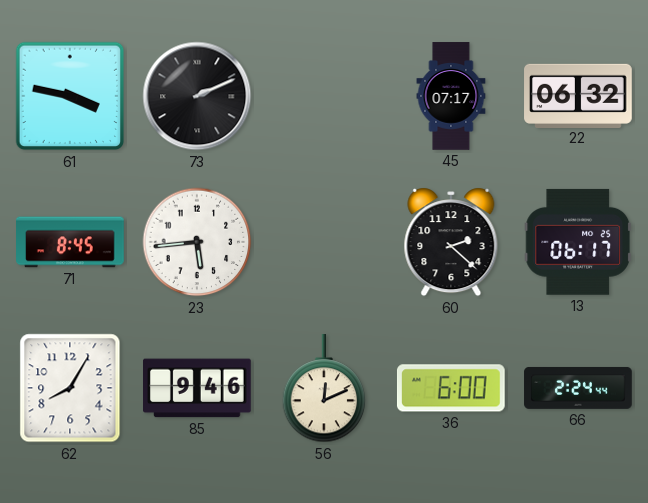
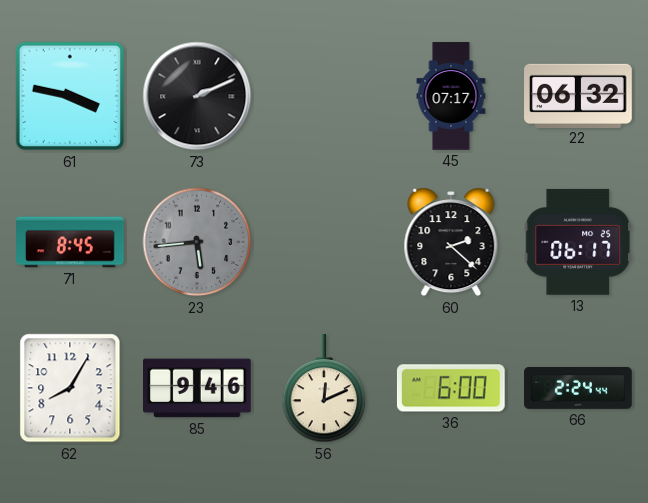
23 dial: white -> grey (197, 242)
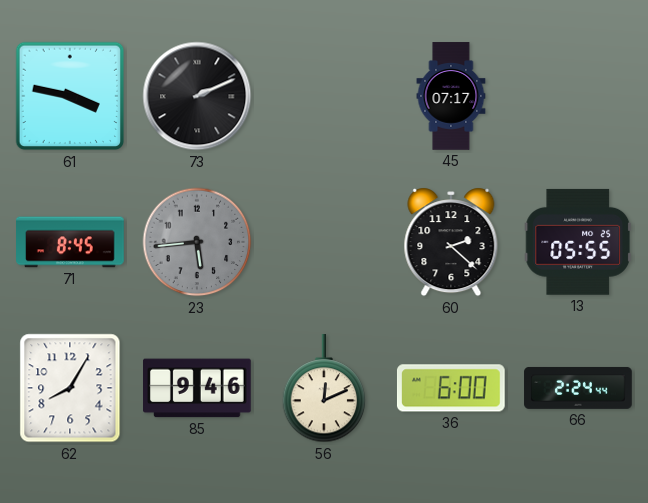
22: 06:32 -> none (578, 95)
13: 06:17 -> 05:55 (578, 242)
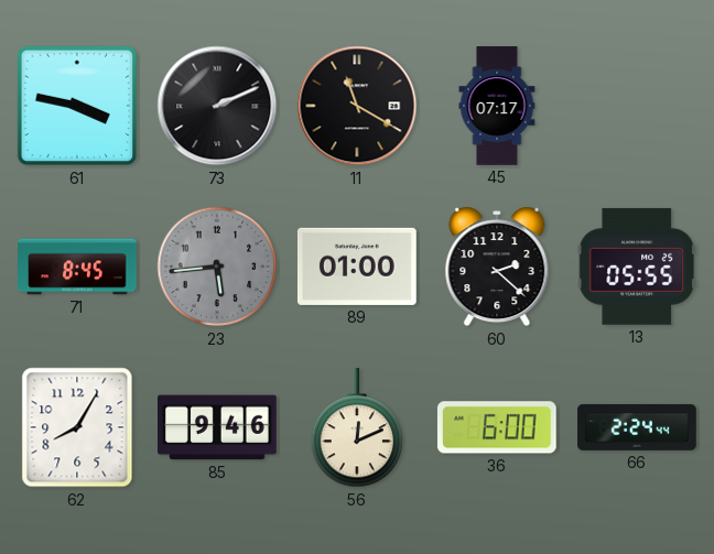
11: none -> 11:20 (357, 106)
89: none -> 01:00 (357, 267)
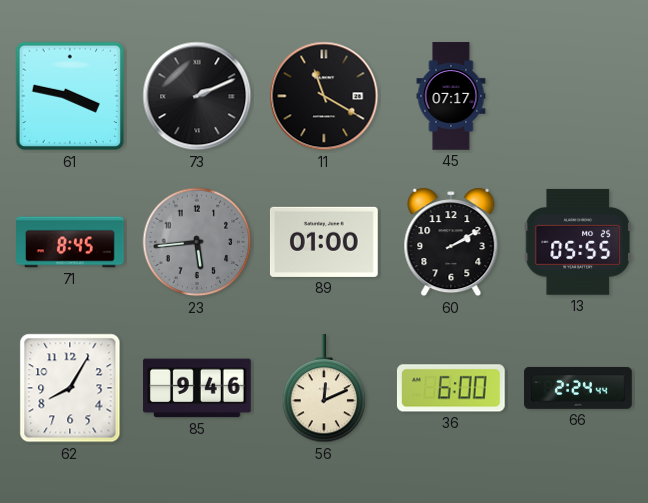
60: 2:22 -> 2:10 (451, 242)
